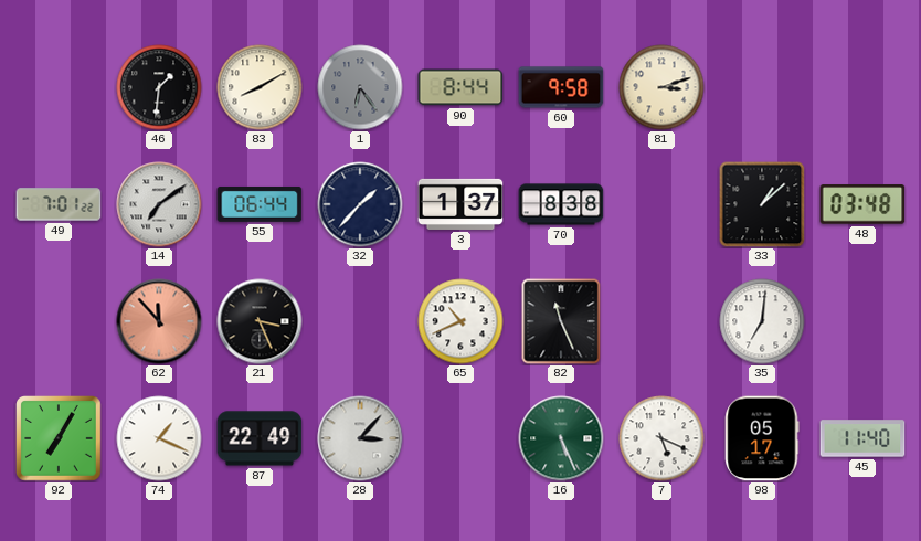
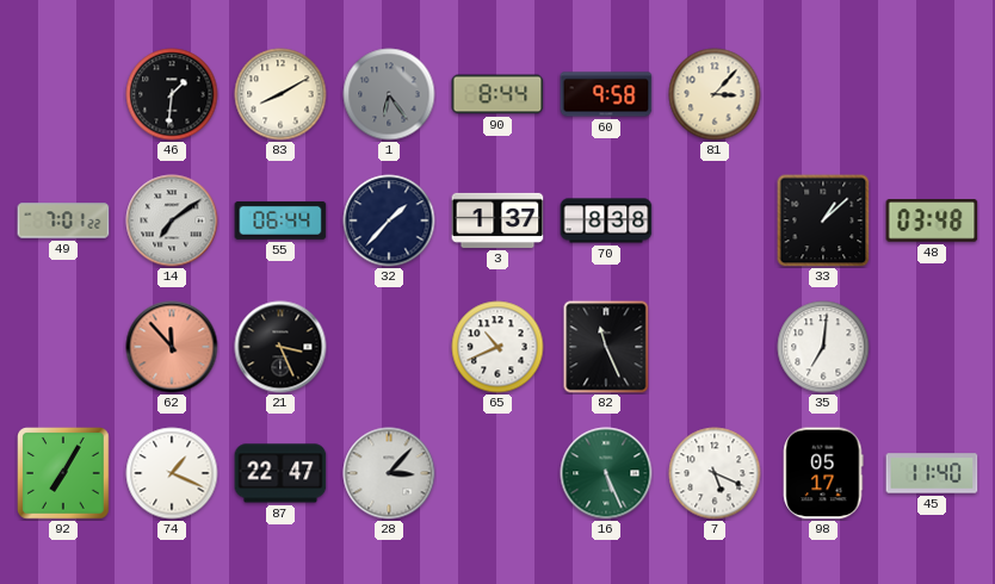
81: 3:12 -> 3:07 (715, 94)
87: 22:49 -> 22:47 (280, 473)
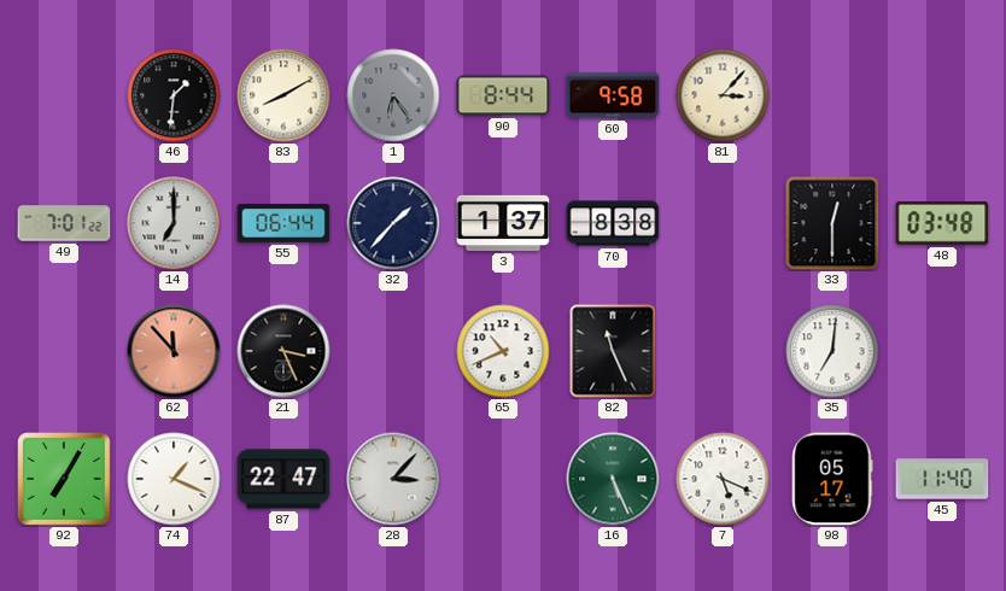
14: 7:09 -> 7:00 (174, 223)
33: 1:08 -> 12:30 (832, 223)
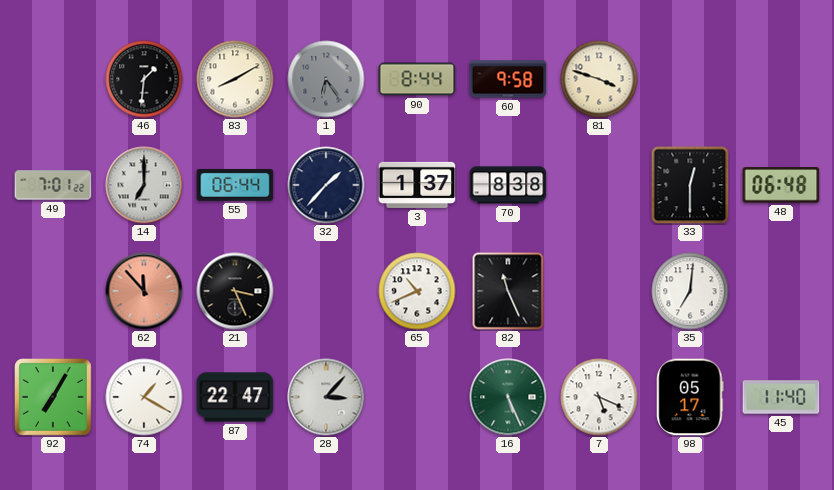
81: 3:07 -> 3:48 (599, 79)
48: 03:48 -> 06:48 (781, 185)
74: 1:19 -> 1:20 (144, 397)
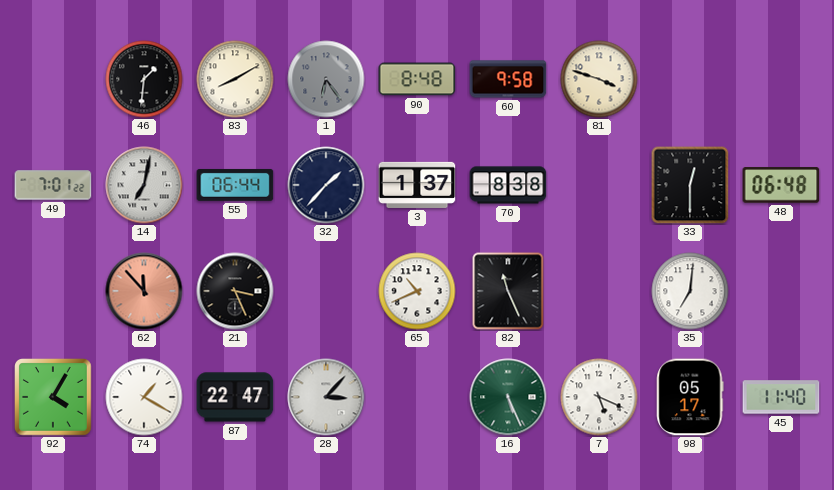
90: 8:44 -> 8:48 (417, 79)
14: 7:00 -> 7:02 (144, 185)
92: 7:05 -> 4:05 (53, 397)
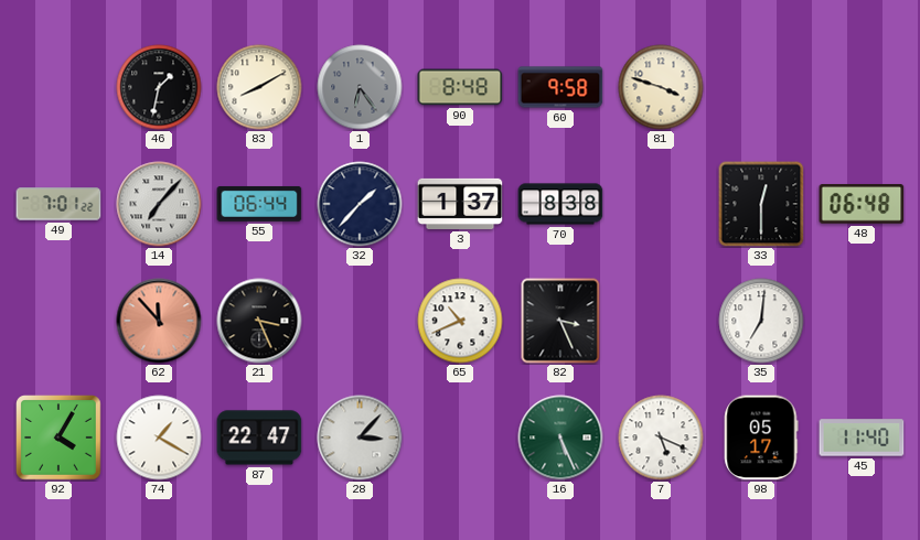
46: 1:31 -> 1:32 (159, 87)
14: 7:02 -> 7:07 (159, 204)
82: 11:26 -> 3:26 (560, 321)
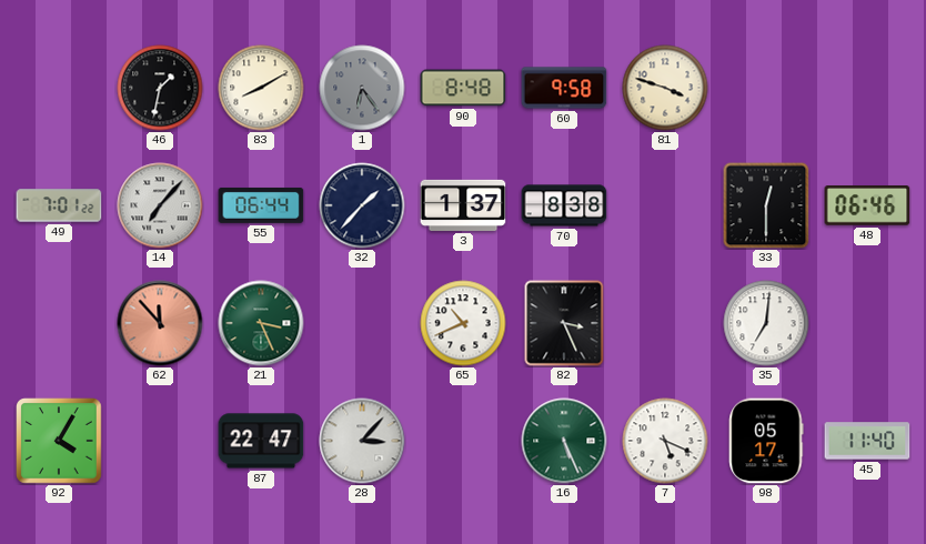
48: 06:48 -> 06:46 (867, 205)
21 dial: black -> green (261, 323)
74: 1:20 -> none (159, 438)
